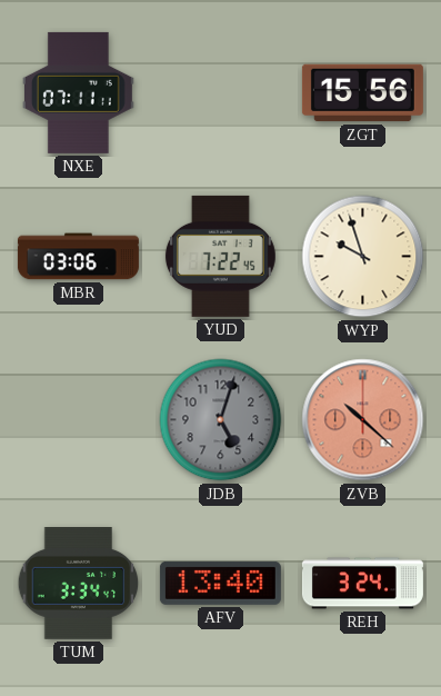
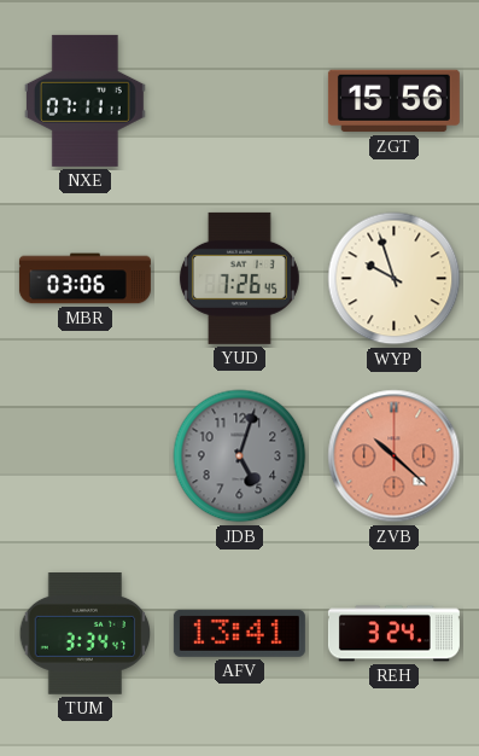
YUD: 7:22 -> 7:26 (239, 278)
AFV: 13:40 -> 13:41 (239, 633)
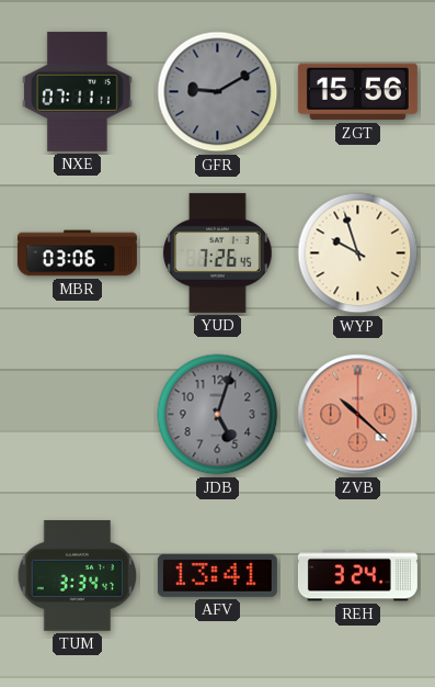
GFR: none -> 9:10 (218, 92)
